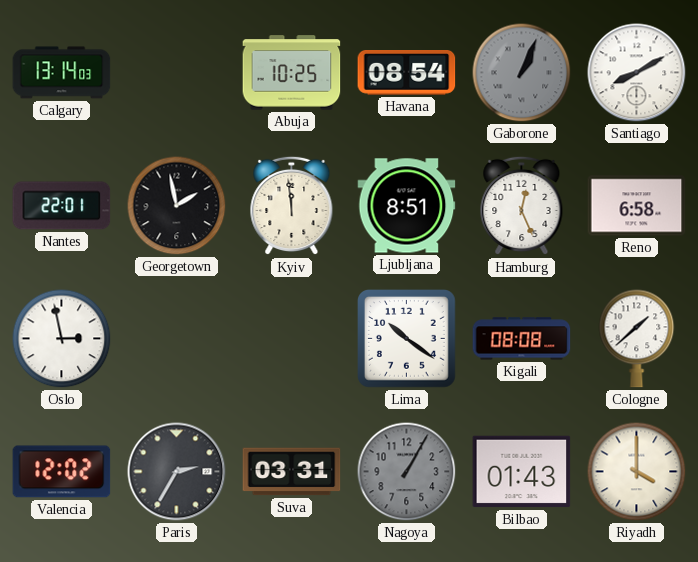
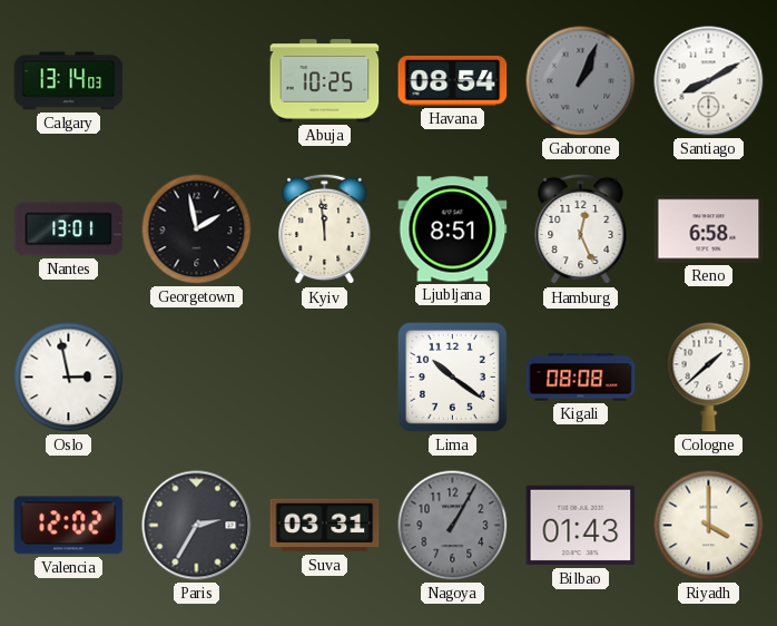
Nantes: 22:01 -> 13:01 (69, 229)
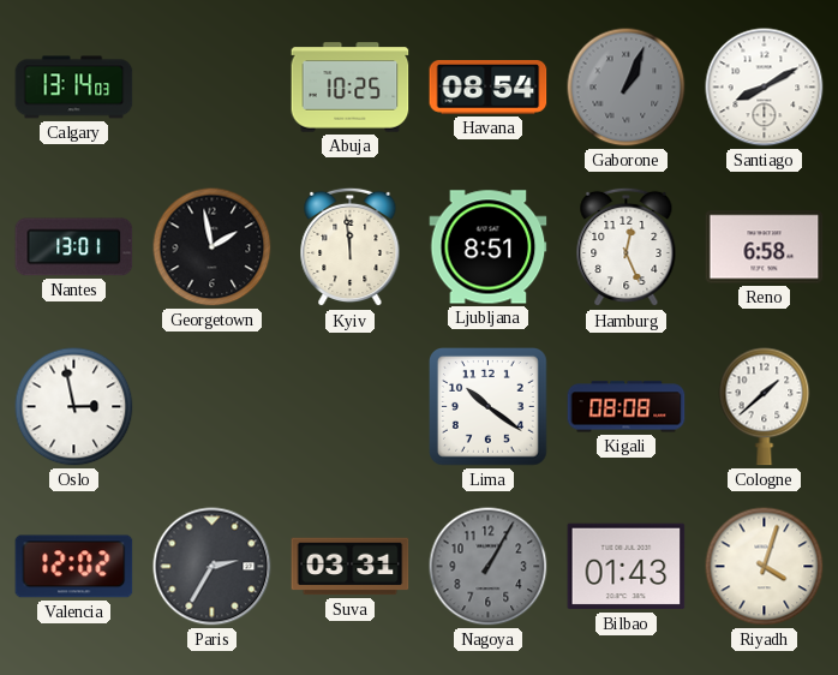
Riyadh: 4:00 -> 4:03 (765, 567)
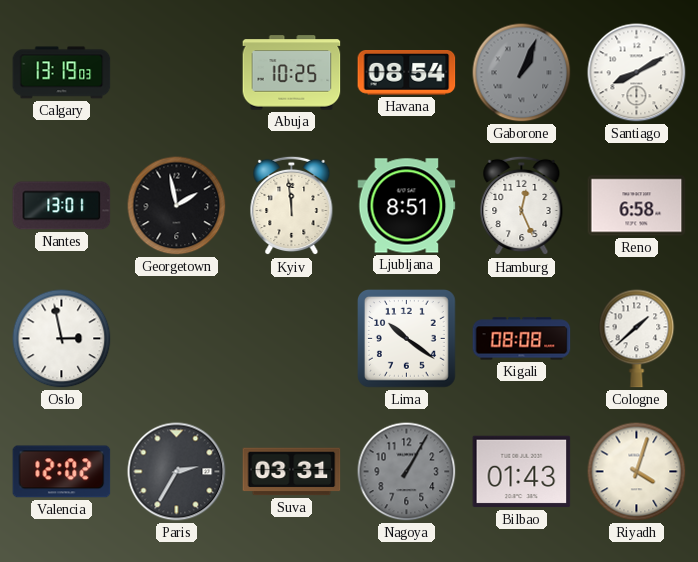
Calgary: 13:14 -> 13:19 (62, 73)
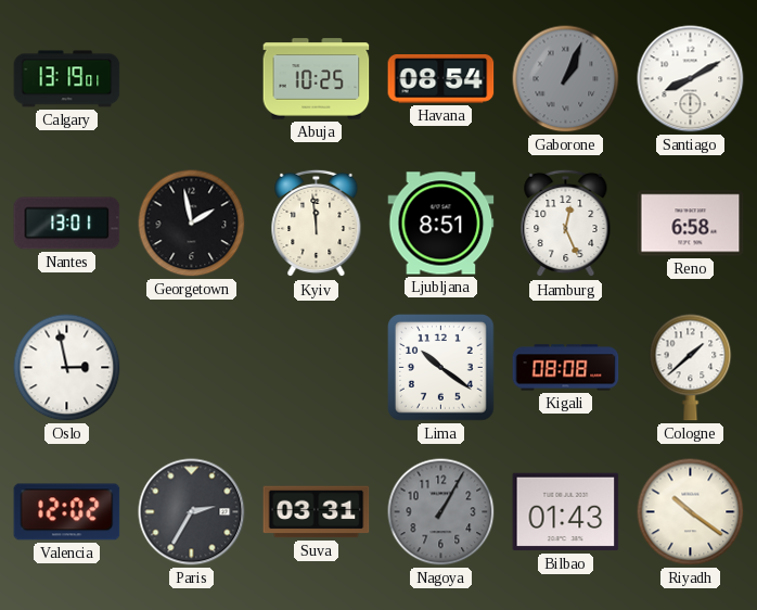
Calgary: 13:19:03 -> 13:19:01 (67, 79)
Riyadh: 4:03 -> 10:21 (691, 512)
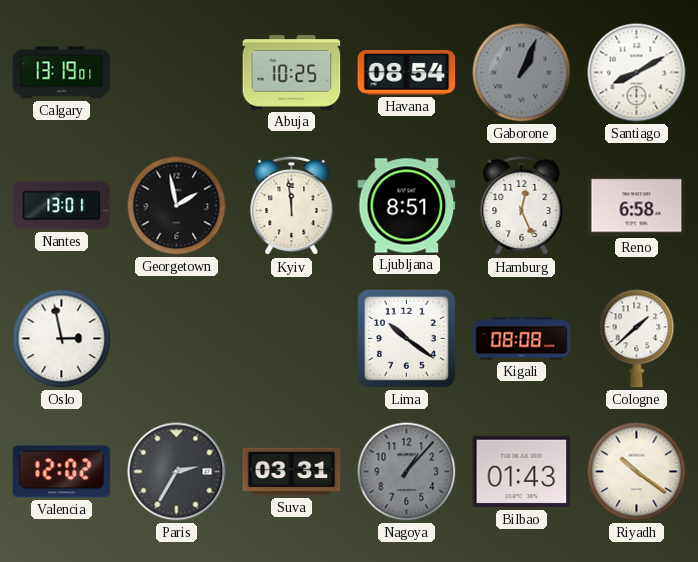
Nagoya: 1:05 -> 1:07 (407, 472)
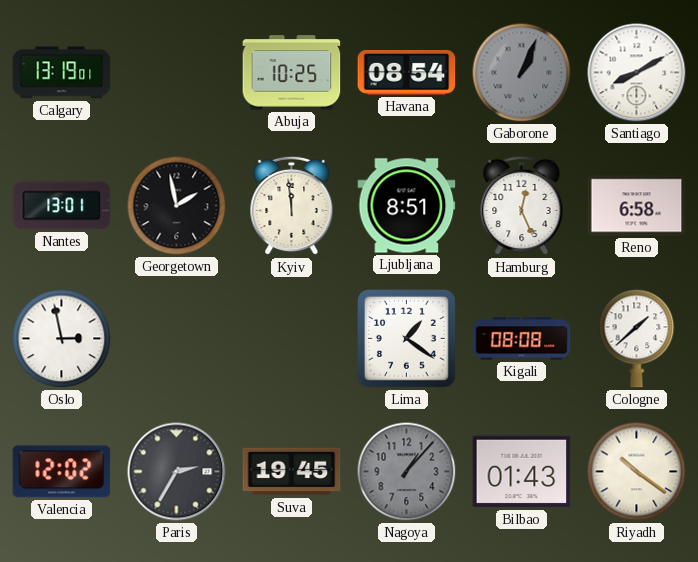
Lima: 10:21 -> 1:21 (407, 339)
Suva: 03:31 -> 19:45 (292, 472)
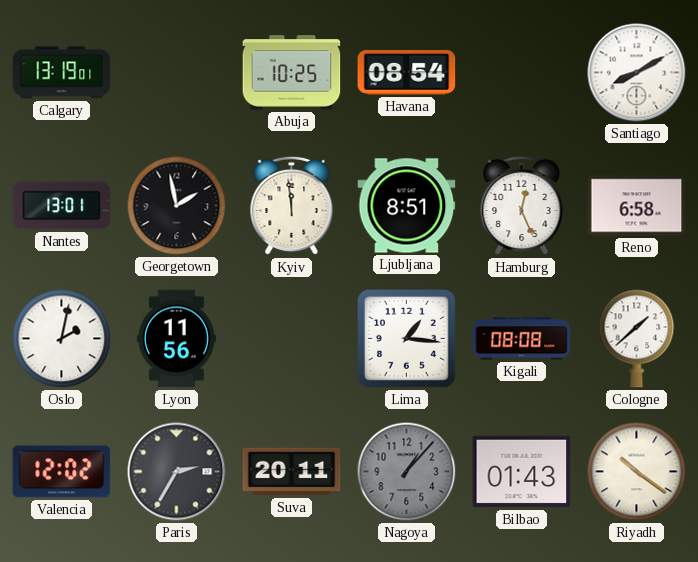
Gaborone: 1:04 -> none (522, 73)
Oslo: 2:58 -> 2:02 (62, 339)
Lyon: none -> 11:56 (176, 339)
Lima: 1:21 -> 1:16 (407, 339)
Suva: 19:45 -> 20:11 (292, 472)
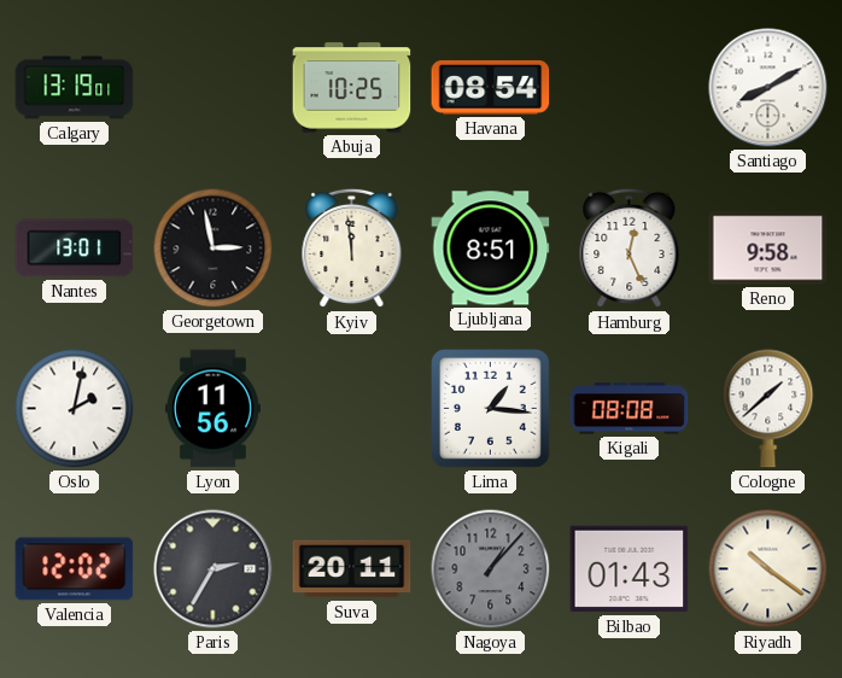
Georgetown: 1:58 -> 2:58 (214, 249)
Reno: 6:58 -> 9:58 (768, 249)
